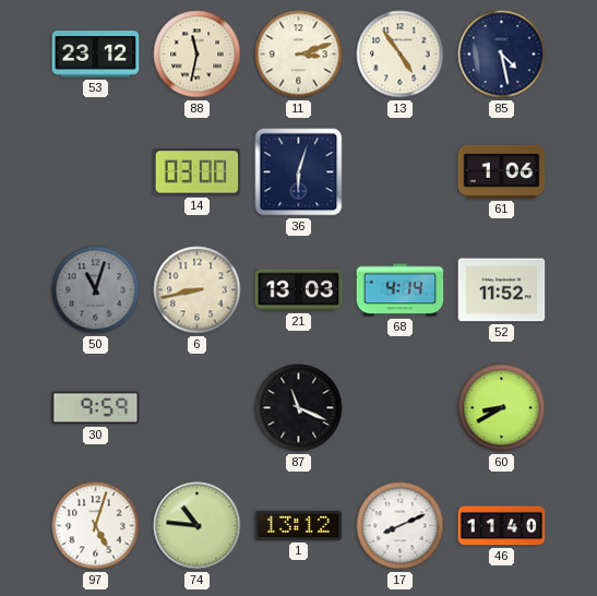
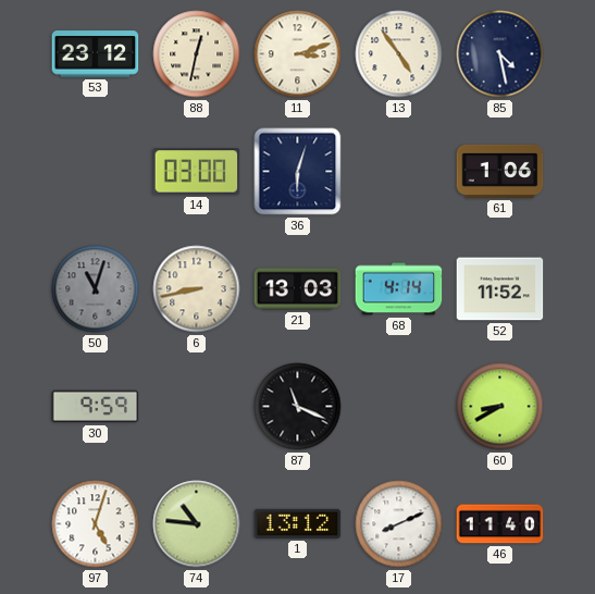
88: 11:32 -> 12:32 (197, 54)
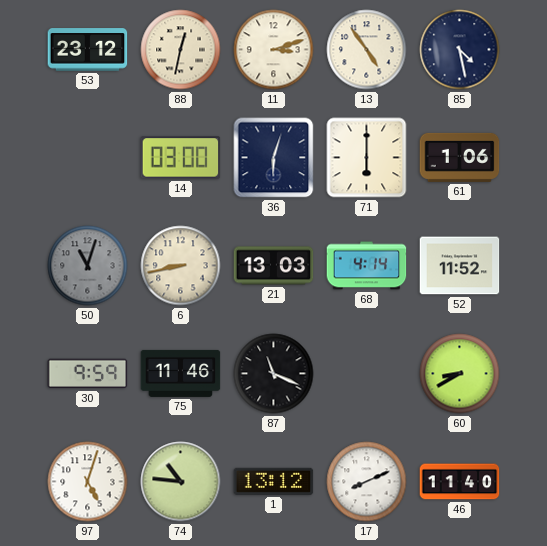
71: none -> 6:00 (367, 158)
75: none -> 11:46 (181, 373)
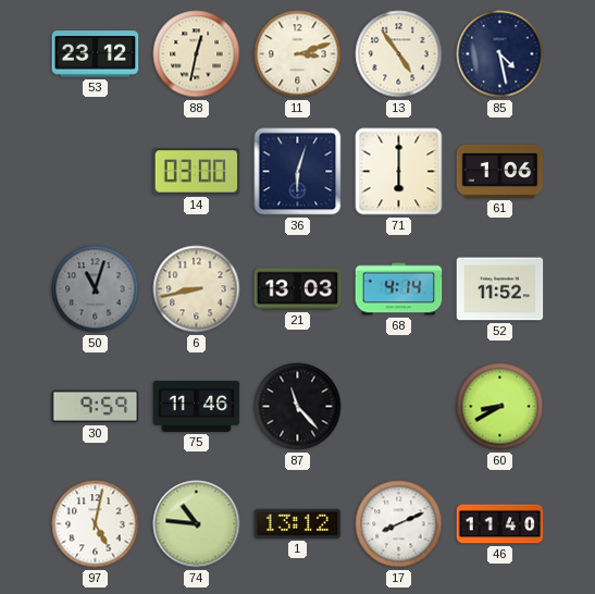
87: 11:19 -> 11:23 (298, 407)
97: 5:03 -> 5:02 (96, 524)
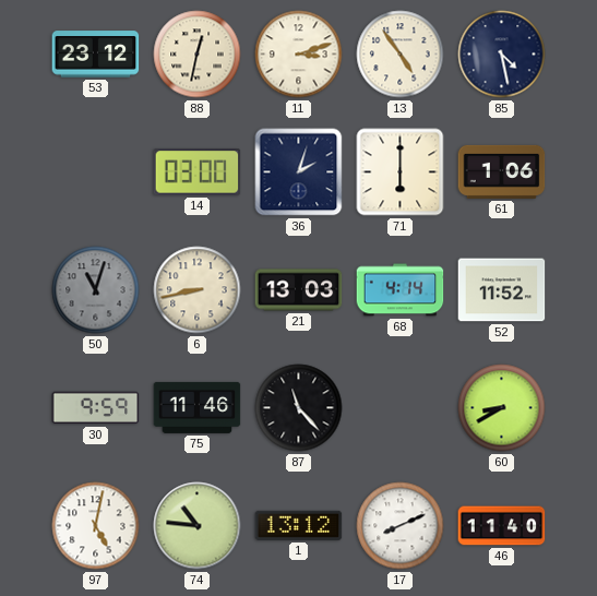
36: 6:03 -> 2:03 (299, 172)
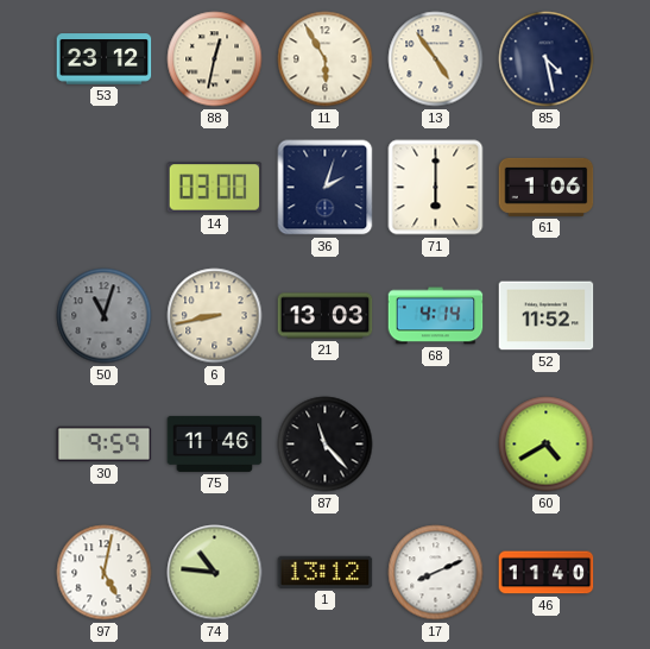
11: 3:12 -> 5:55 (326, 59)
60: 8:40 -> 4:40 (547, 445)
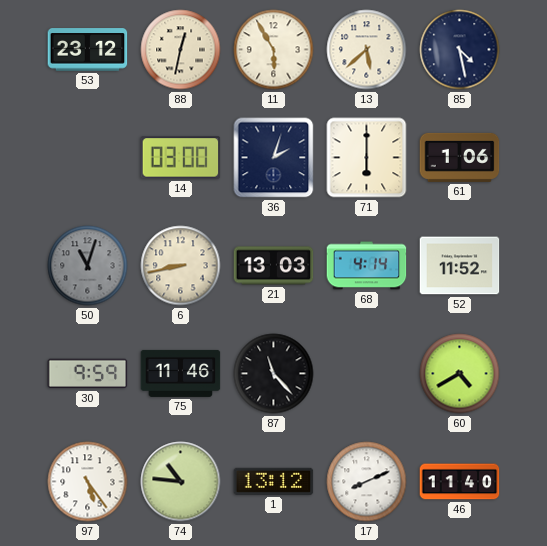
13: 4:54 -> 5:38 (367, 50)
97: 5:02 -> 5:24 (88, 482)
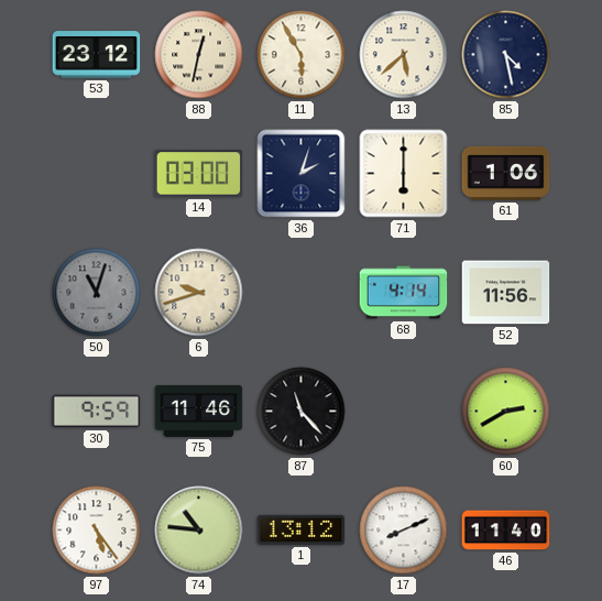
6: 8:43 -> 9:42 (199, 293)
21: 13:03 -> none (274, 266)
52: 11:52 -> 11:56 (506, 293)
60: 4:40 -> 2:40 (506, 412)
